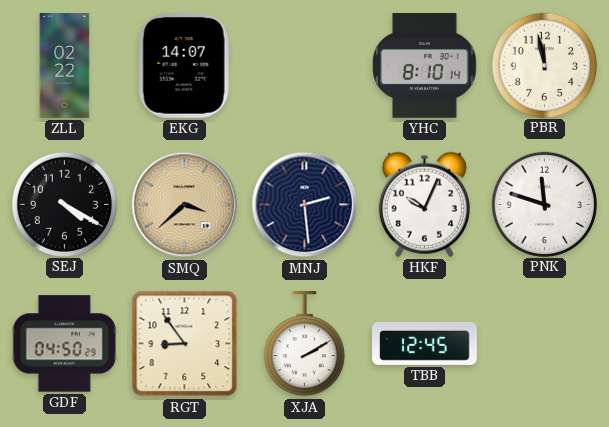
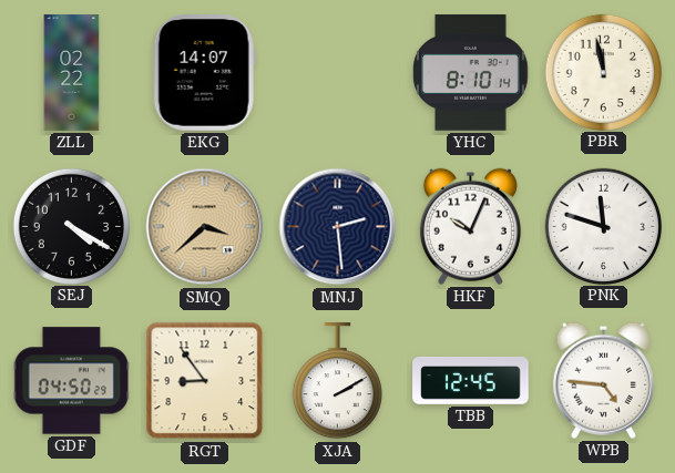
WPB: none -> 4:46 (603, 380)
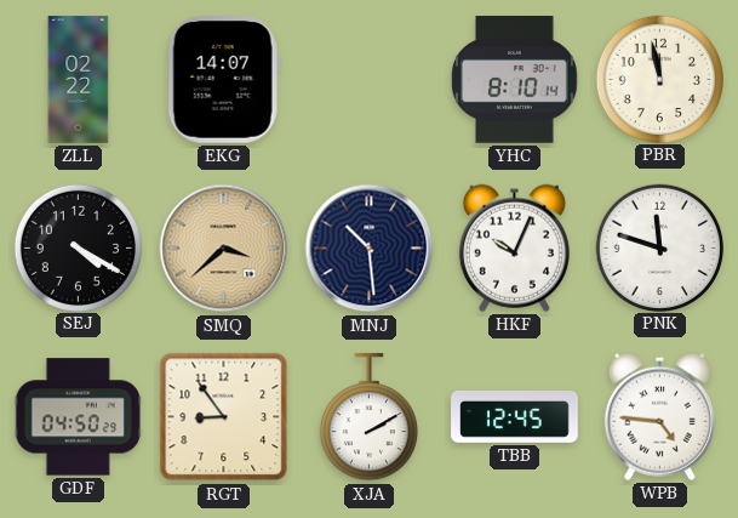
MNJ: 2:29 -> 10:29 (370, 249)
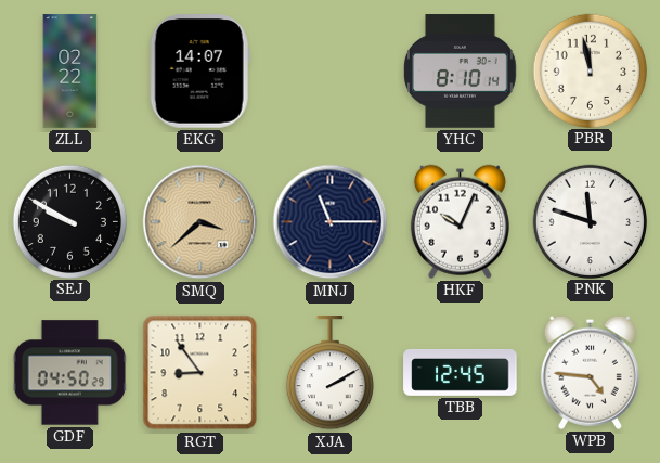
SEJ: 4:20 -> 9:50 (69, 221)
MNJ: 10:29 -> 11:15 (331, 222)
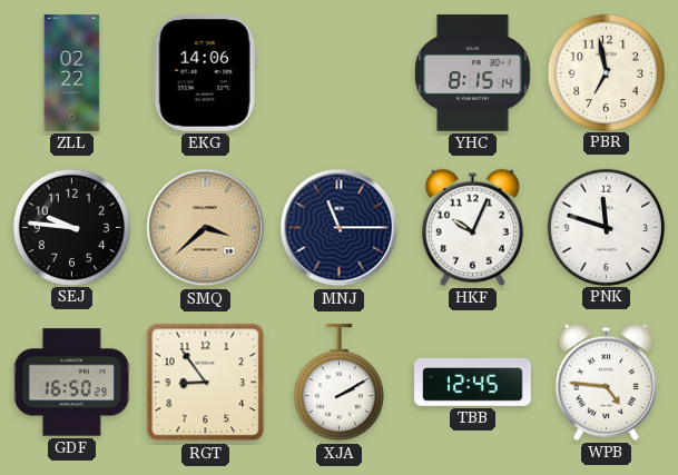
EKG: 14:07 -> 14:06 (205, 73)
YHC: 8:10 -> 8:15 (473, 73)
PBR: 11:58 -> 6:58 (606, 72)
SEJ: 9:50 -> 9:46 (71, 227)
GDF: 04:50 -> 16:50 (71, 383)
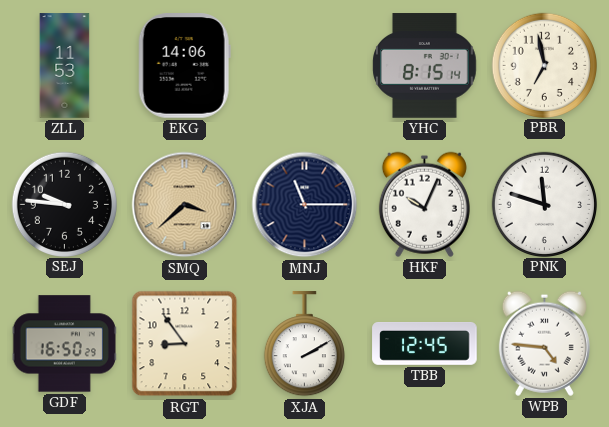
ZLL: 02:22 -> 11:53 (65, 66)
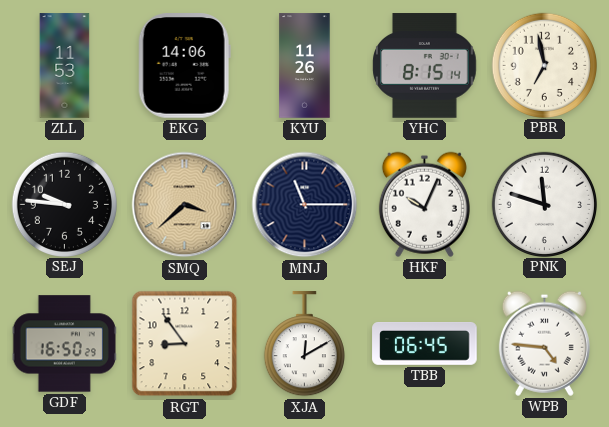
KYU: none -> 11:26 (305, 66)
XJA: 2:10 -> 12:10 (304, 344)
TBB: 12:45 -> 06:45 (425, 344)
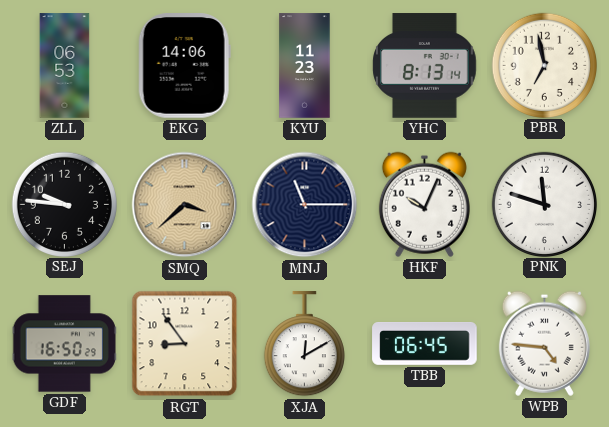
ZLL: 11:53 -> 06:53 (65, 66)
KYU: 11:26 -> 11:23 (305, 66)
YHC: 8:15 -> 8:13 (425, 66)
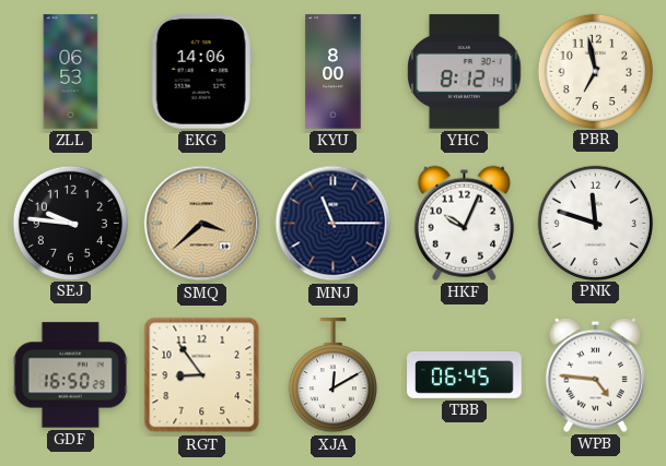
KYU: 11:23 -> 8:00 (334, 72)
YHC: 8:13 -> 8:12 (465, 72)
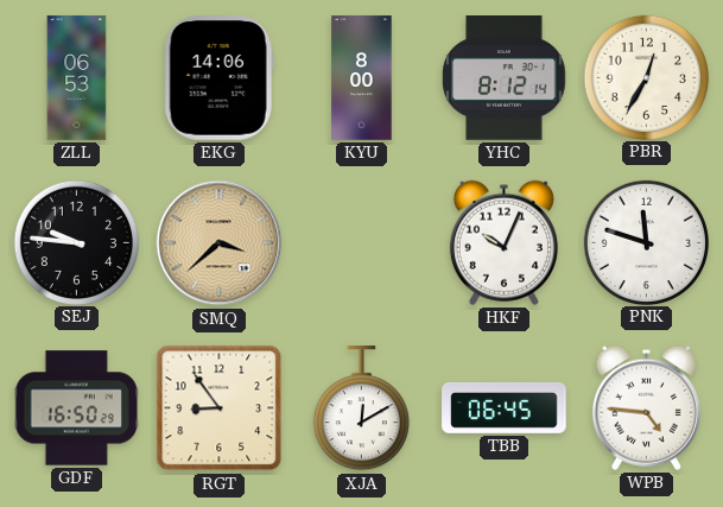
PBR: 6:58 -> 12:35 (646, 77)
MNJ: 11:15 -> none (334, 224)
